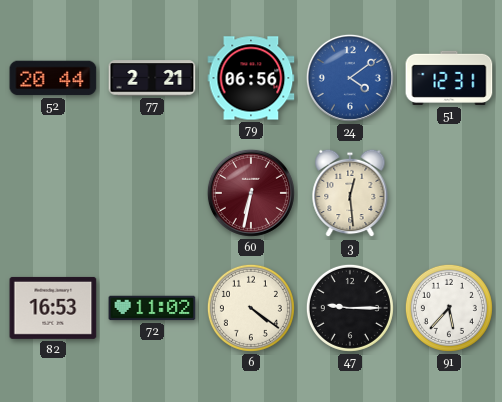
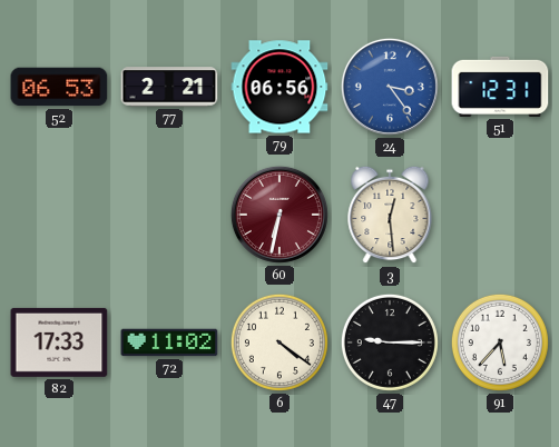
52: 20:44 -> 06:53 (59, 87)
24: 4:09 -> 3:24 (390, 87)
82: 16:53 -> 17:33 (59, 342)
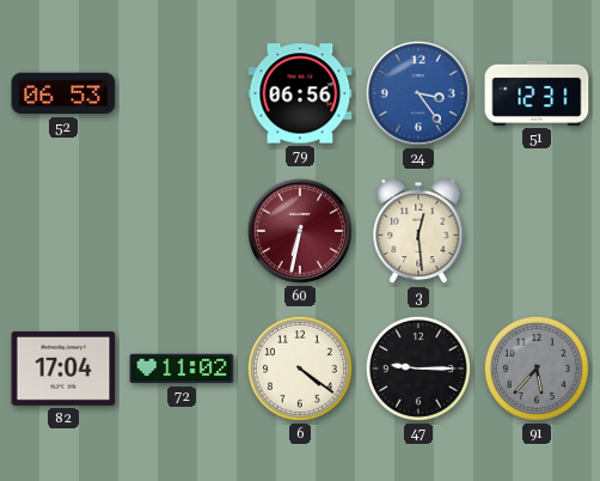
77: 2:21 -> none (169, 87)
82: 17:33 -> 17:04 (63, 369)
91 dial: white -> grey (537, 369)
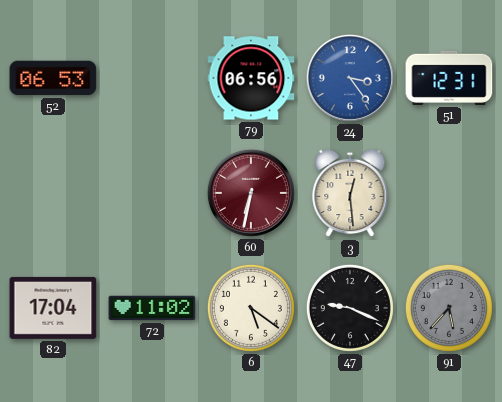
6: 4:21 -> 5:21 (251, 308)
47: 9:15 -> 9:19 (350, 308)
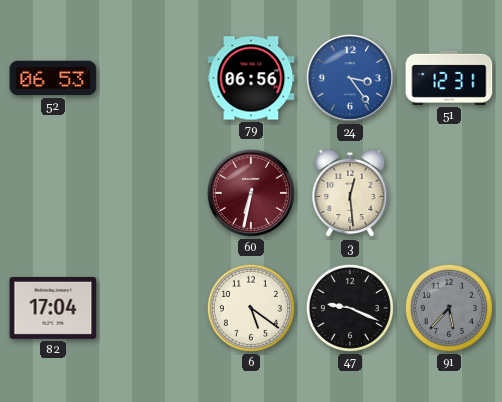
72: 11:02 -> none (152, 308)
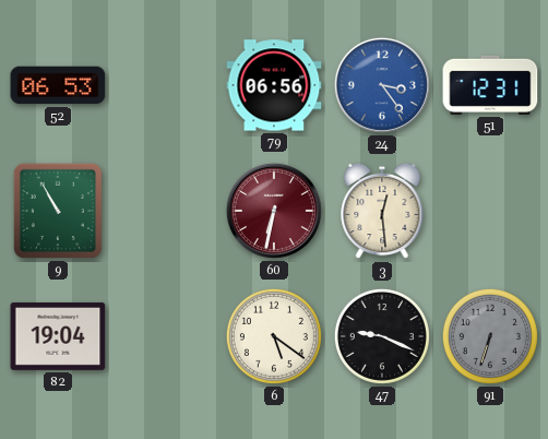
9: none -> 10:55 (58, 211)
82: 17:04 -> 19:04 (58, 336)
91: 5:37 -> 6:33 (490, 336)
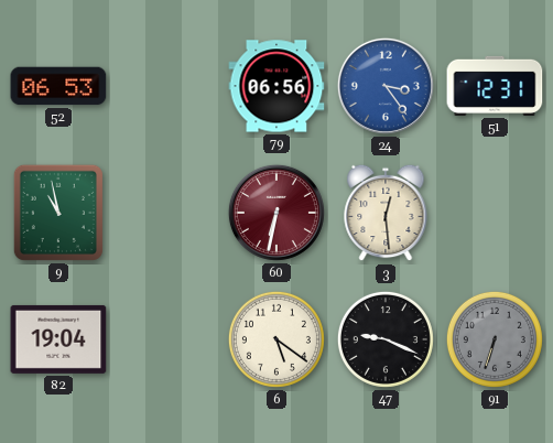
9: 10:55 -> 10:58 (58, 213)
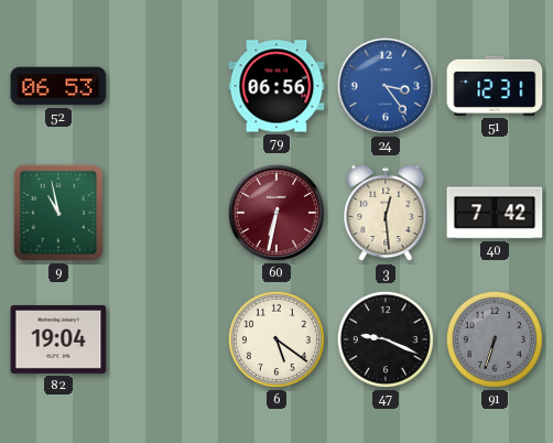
40: none -> 7:42 (495, 213)
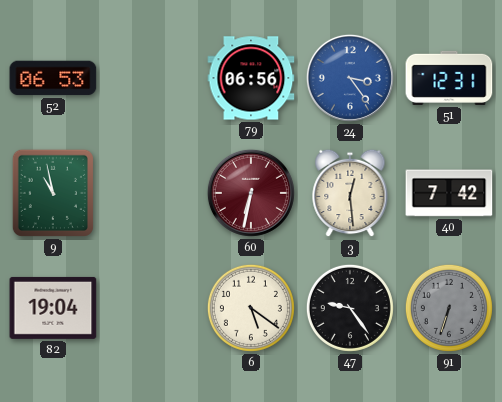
47: 9:19 -> 9:24 (350, 308)
